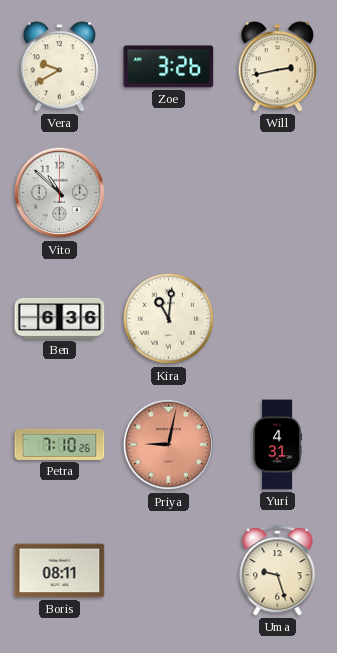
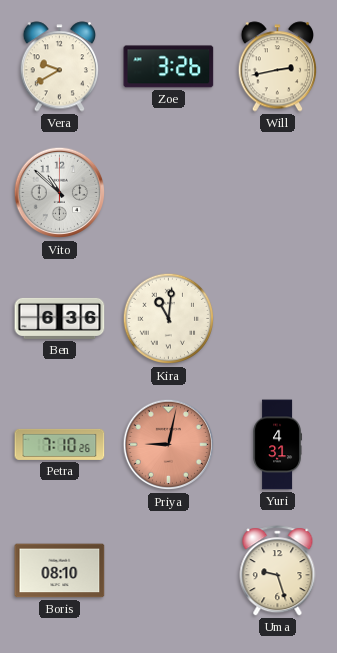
Boris: 08:11 -> 08:10 (60, 571)
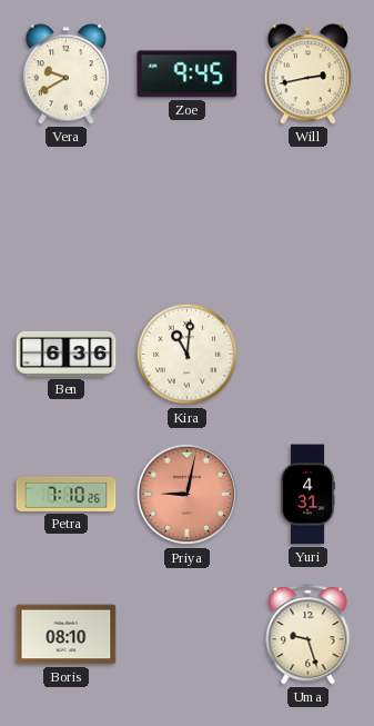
Zoe: 3:26 -> 9:45 (188, 74)
Vito: 10:52 -> none (60, 193)
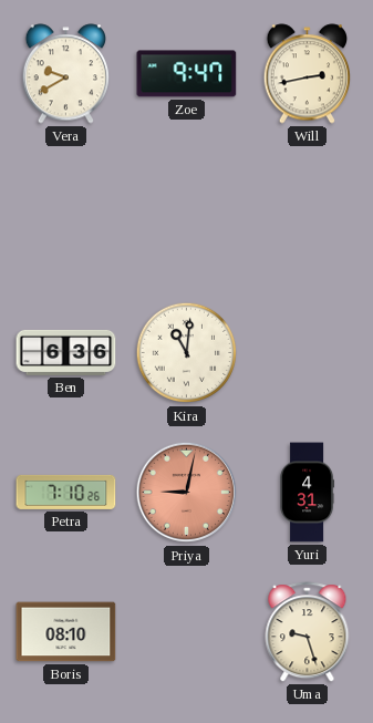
Zoe: 9:45 -> 9:47 (187, 74)
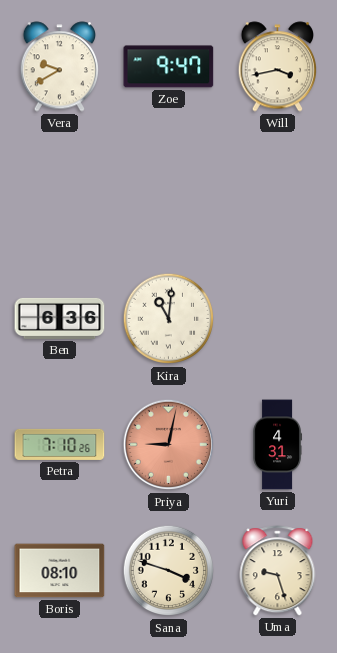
Will: 2:43 -> 3:43 (278, 67)
Sana: none -> 3:48 (169, 571)
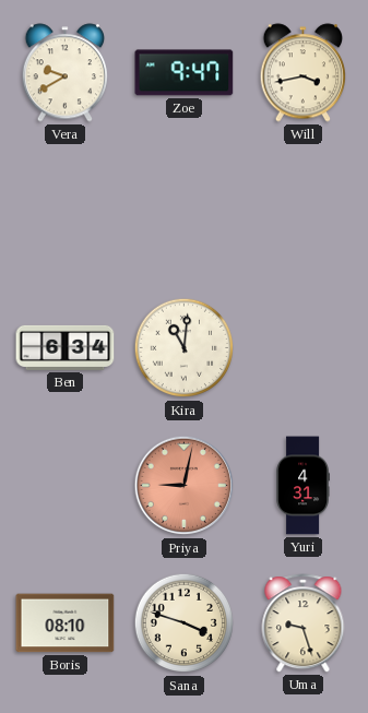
Ben: 6:36 -> 6:34 (66, 347)
Petra: 7:10 -> none (60, 444)
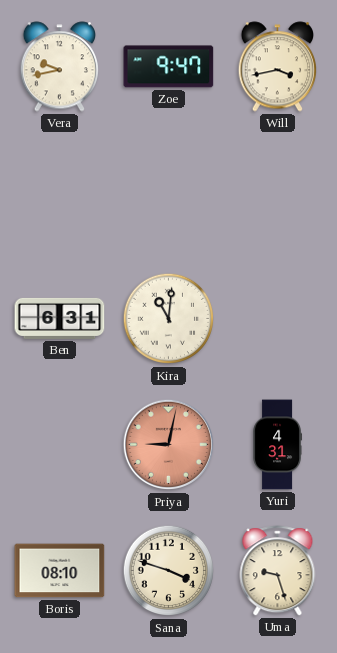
Vera: 9:40 -> 9:43 (60, 67)
Ben: 6:34 -> 6:31 (60, 318)
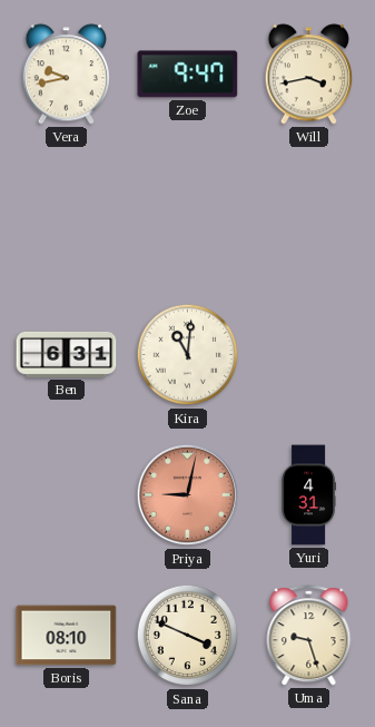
Sana: 3:48 -> 3:49 (188, 636)
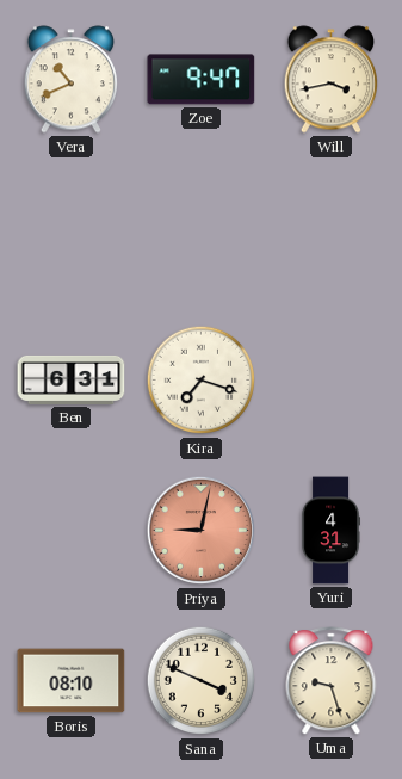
Vera: 9:43 -> 10:41 (72, 80)
Kira: 11:01 -> 7:18 (202, 381)
